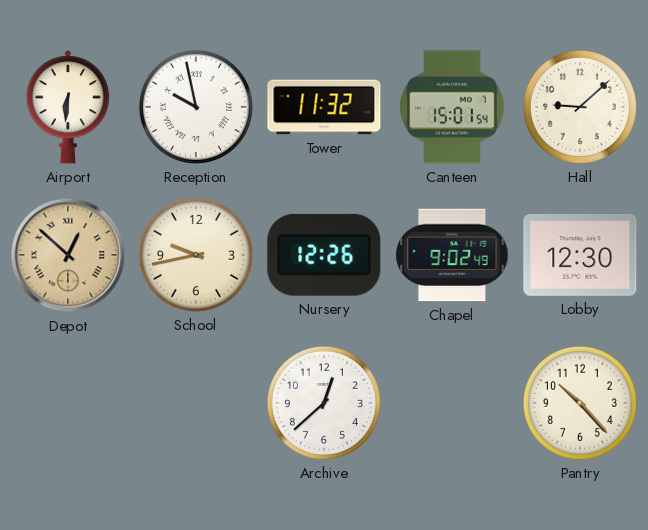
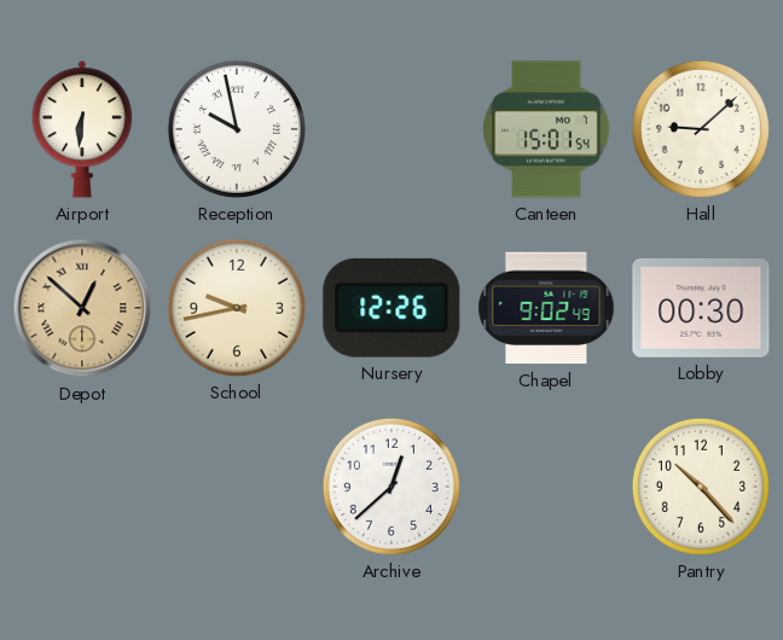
Tower: 11:32 -> none (324, 107)
Lobby: 12:30 -> 00:30 (701, 308)
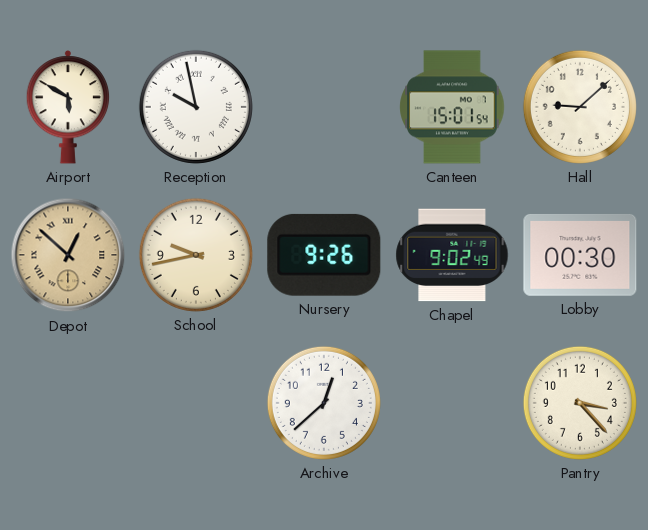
Airport: 6:31 -> 5:50 (68, 107)
Nursery: 12:26 -> 9:26 (324, 255)
Pantry: 10:23 -> 3:23 (580, 403)
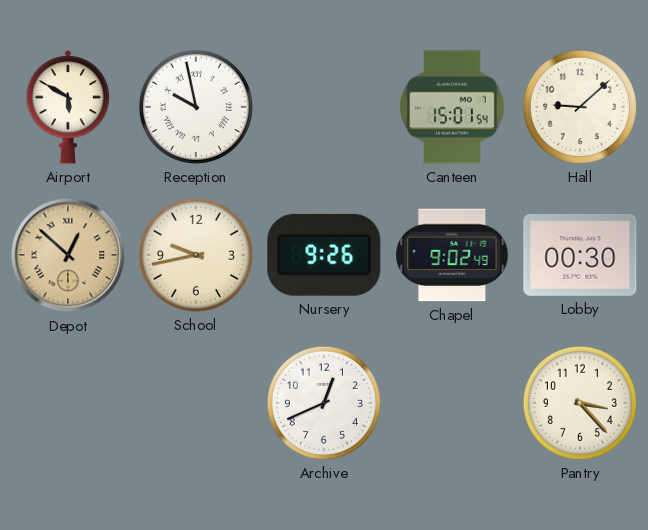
Archive: 12:38 -> 12:41 (324, 403)
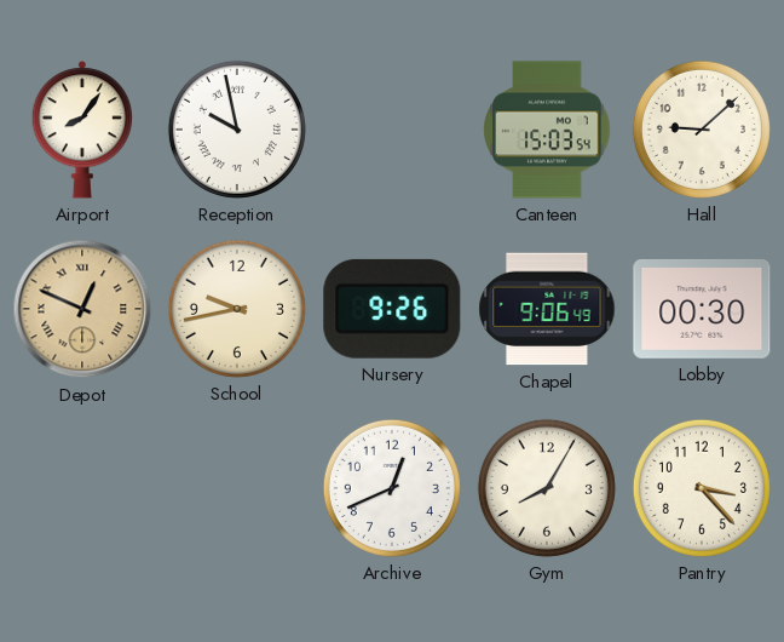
Airport: 5:50 -> 8:06 (82, 130)
Canteen: 15:01 -> 15:03 (547, 130)
Depot: 12:52 -> 12:49 (82, 309)
Chapel: 9:02 -> 9:06 (547, 309)
Gym: none -> 8:05 (547, 488)
